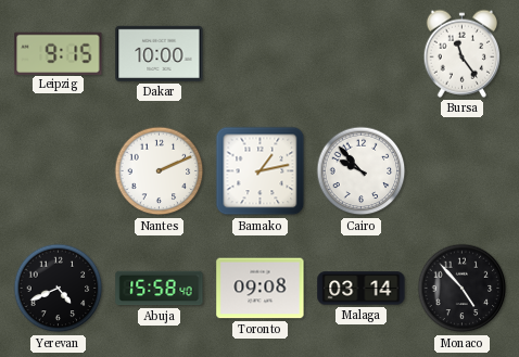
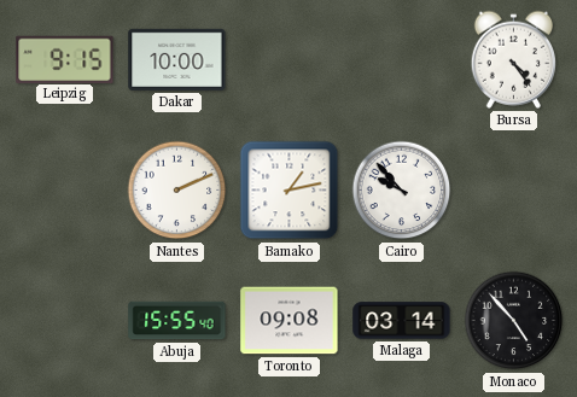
Bursa: 11:24 -> 4:24 (513, 59)
Yerevan: 4:41 -> none (59, 289)
Abuja: 15:58 -> 15:55 (177, 321)
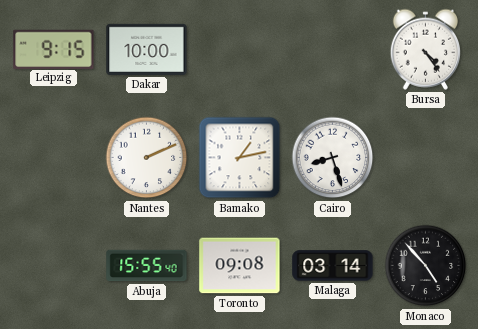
Cairo: 9:53 -> 8:27 (333, 158)
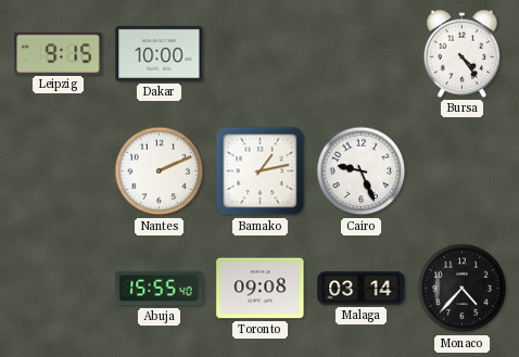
Cairo: 8:27 -> 9:26 (362, 171)
Monaco: 4:53 -> 4:37 (463, 289)
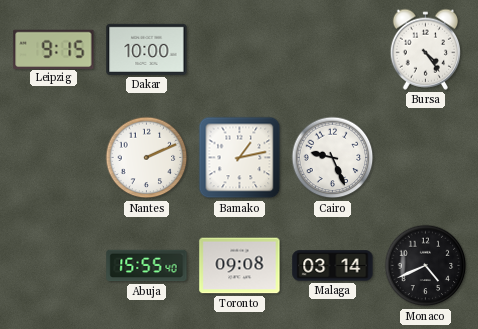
Monaco: 4:37 -> 4:41 (426, 266)
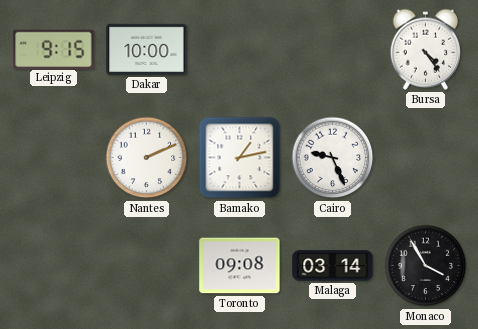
Abuja: 15:55 -> none (147, 266)
Monaco: 4:41 -> 3:55 (426, 266)
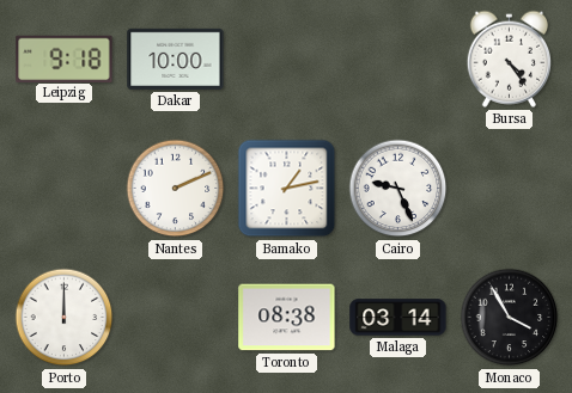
Leipzig: 9:15 -> 9:18 (65, 59)
Porto: none -> 12:00 (65, 318)
Toronto: 09:08 -> 08:38 (287, 318)
